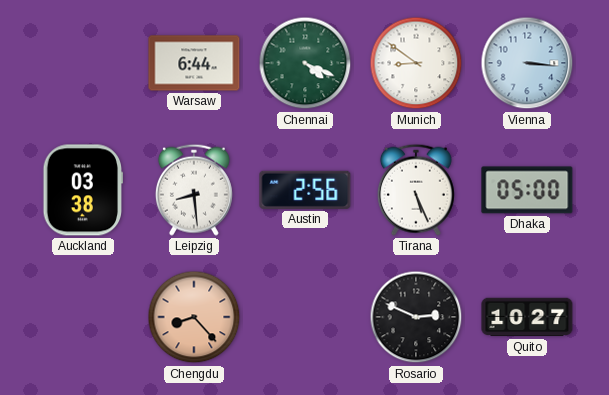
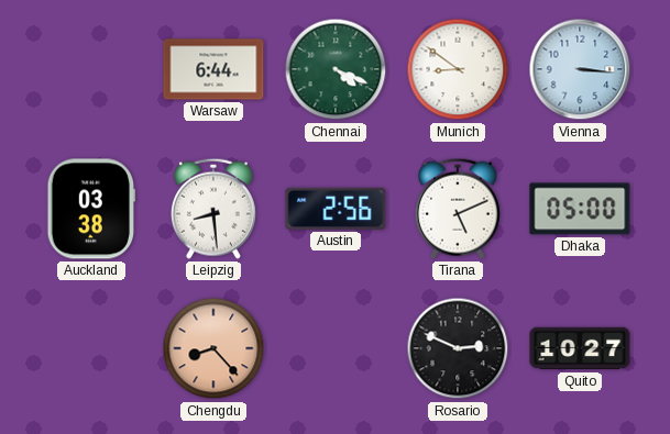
Tirana: 5:26 -> 5:11 (458, 209)
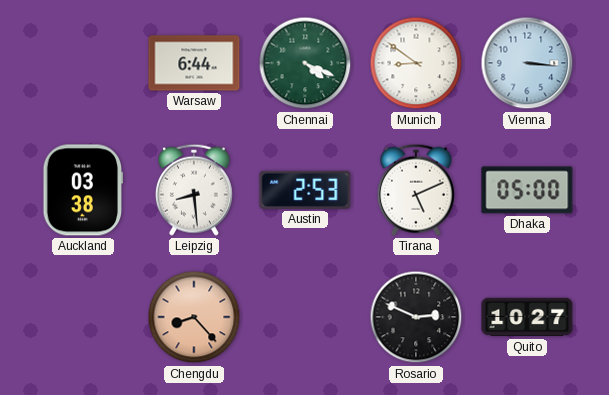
Austin: 2:56 -> 2:53 (305, 190)
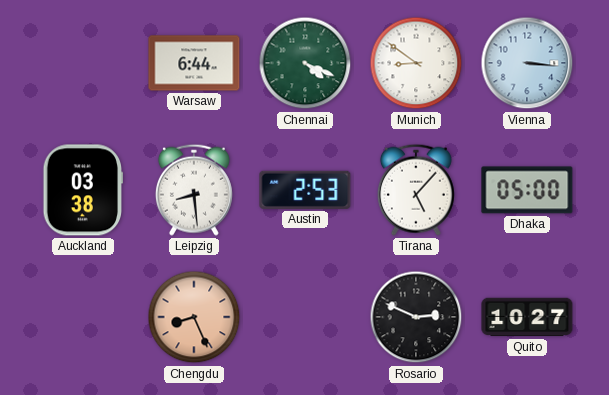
Tirana: 5:11 -> 5:07 (416, 190)
Chengdu: 8:23 -> 8:26 (194, 317)
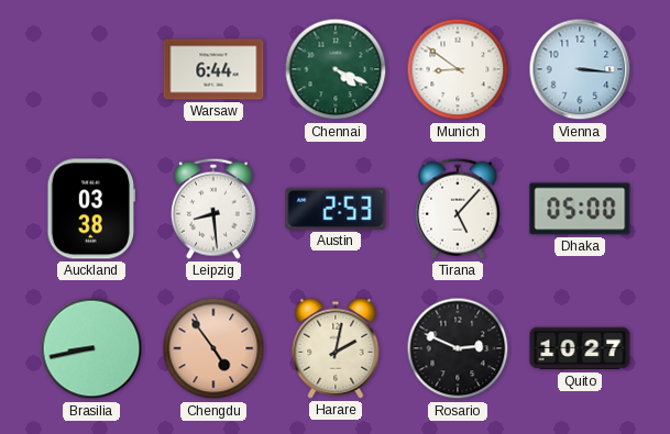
Brasilia: none -> 8:43 (91, 348)
Chengdu: 8:26 -> 4:54 (213, 348)
Harare: none -> 2:02 (336, 348)
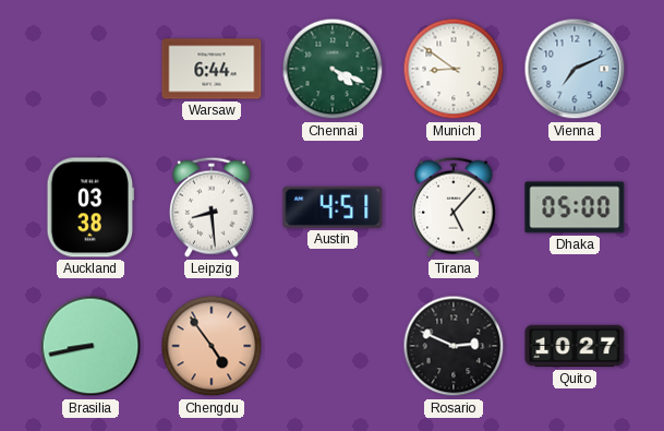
Vienna: 3:16 -> 7:11 (575, 69)
Austin: 2:53 -> 4:51 (333, 207)
Harare: 2:02 -> none (336, 348)
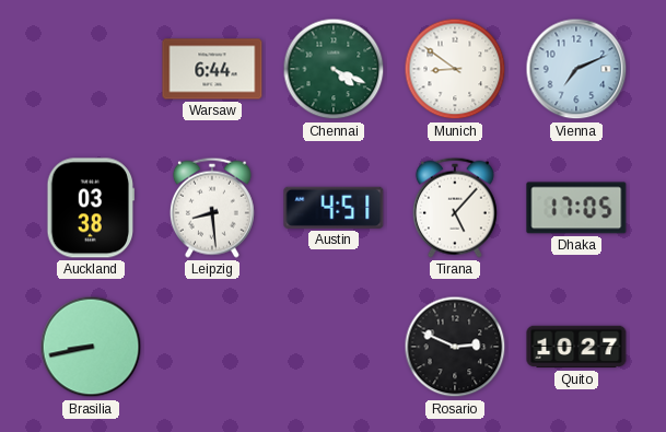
Dhaka: 05:00 -> 17:05 (576, 208)
Chengdu: 4:54 -> none (212, 346)
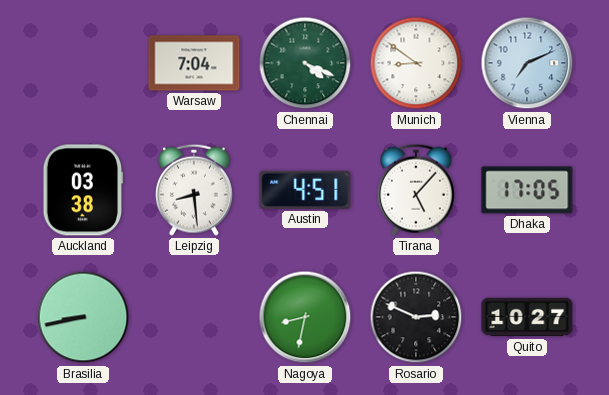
Warsaw: 6:44 -> 7:04 (194, 63)
Nagoya: none -> 8:32 (305, 317)
